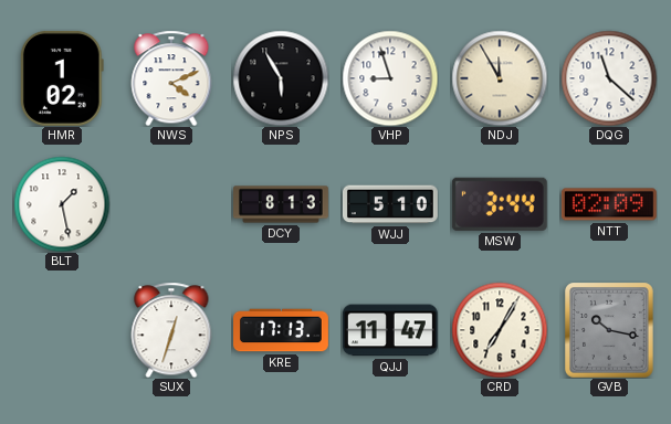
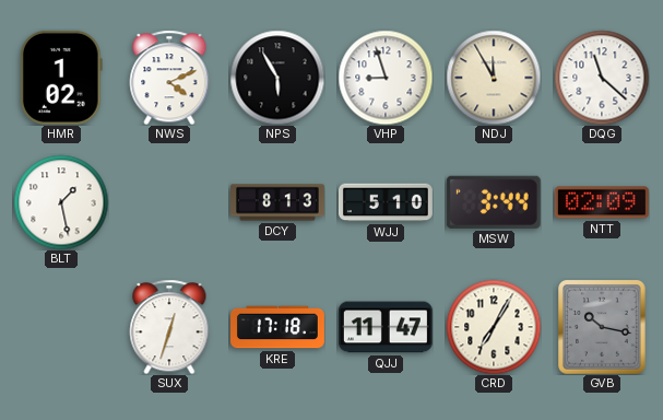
KRE: 17:13 -> 17:18 (279, 327)
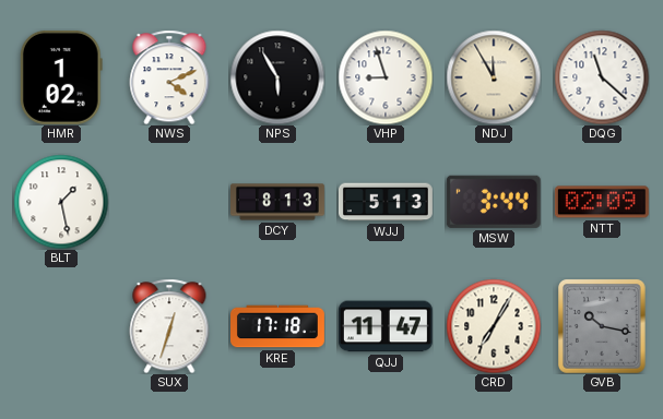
WJJ: 5:10 -> 5:13 (386, 202)
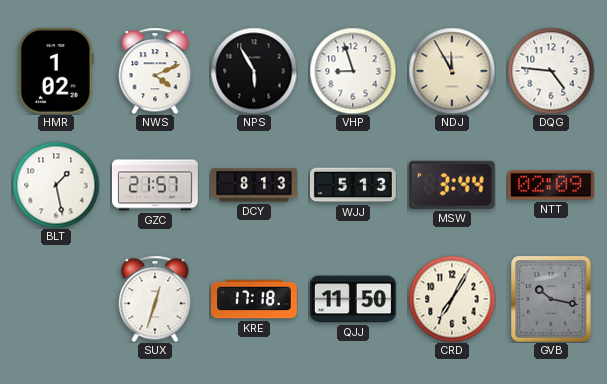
DQG: 11:22 -> 4:46 (551, 71)
GZC: none -> 21:57 (155, 185)
QJJ: 11:47 -> 11:50 (353, 299)
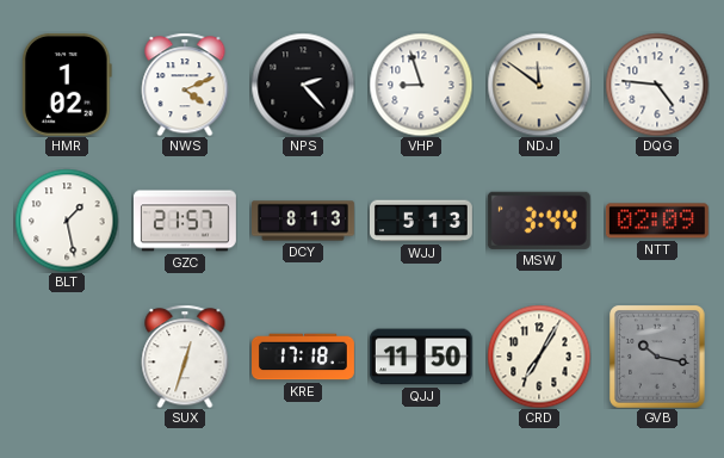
NPS: 5:55 -> 2:23 (303, 85)
NDJ: 11:55 -> 11:51 (539, 85)
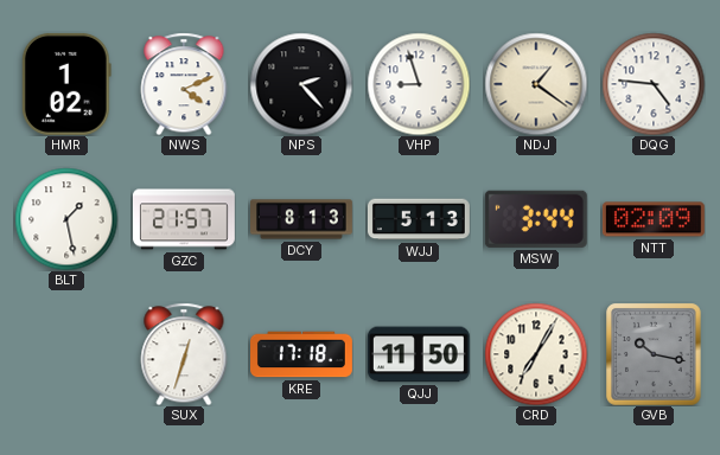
NDJ: 11:51 -> 1:21 (536, 84)
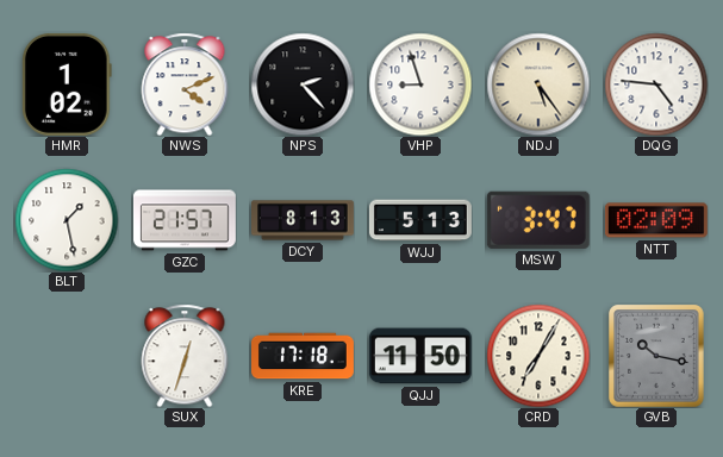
NDJ: 1:21 -> 5:24 (538, 84)
MSW: 3:44 -> 3:47 (538, 220)
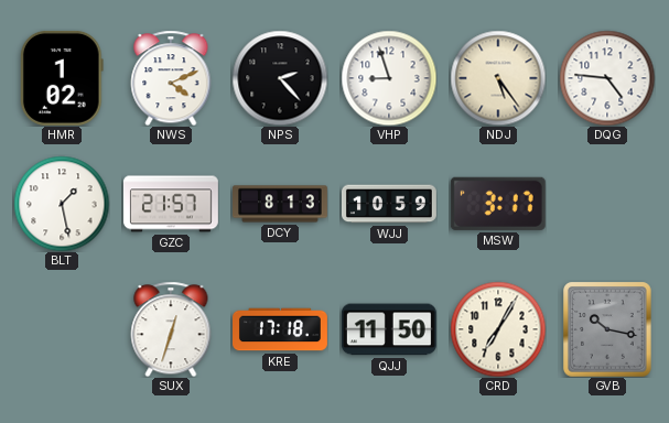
WJJ: 5:13 -> 10:59 (389, 204)
MSW: 3:47 -> 3:17 (498, 204)
NTT: 02:09 -> none (656, 220)
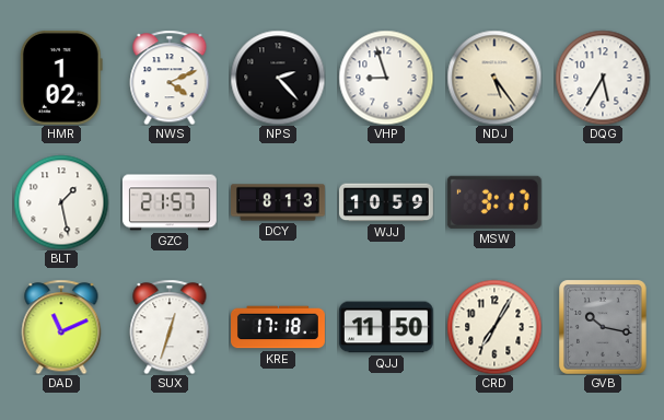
DQG: 4:46 -> 5:35 (603, 78)
DAD: none -> 11:11 (61, 327)
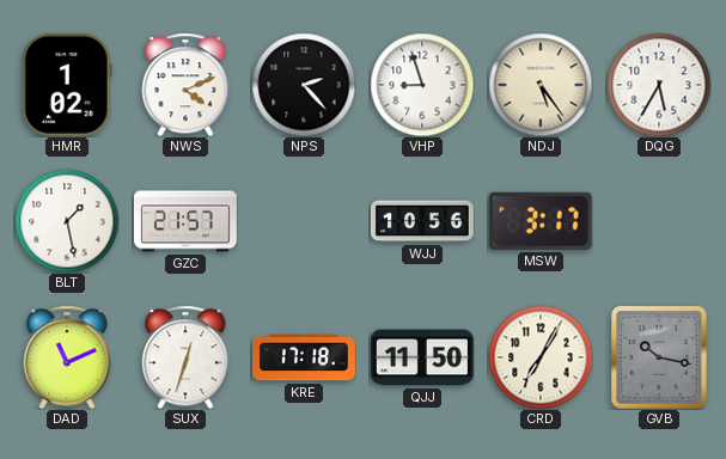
DCY: 8:13 -> none (279, 202)
WJJ: 10:59 -> 10:56 (422, 221)
